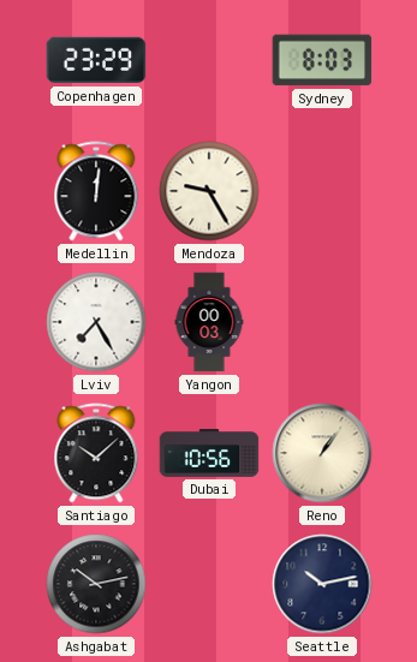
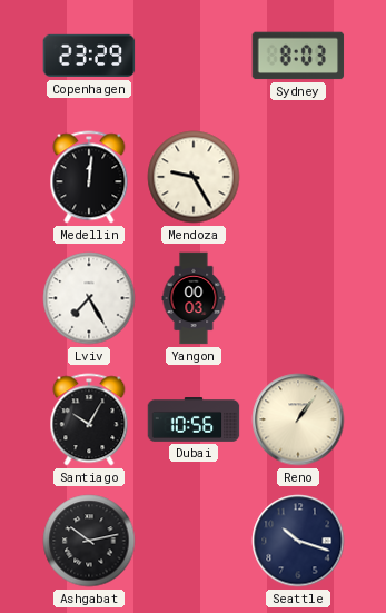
Santiago: 10:08 -> 10:05 (89, 419)
Seattle: 10:13 -> 10:18 (298, 541)
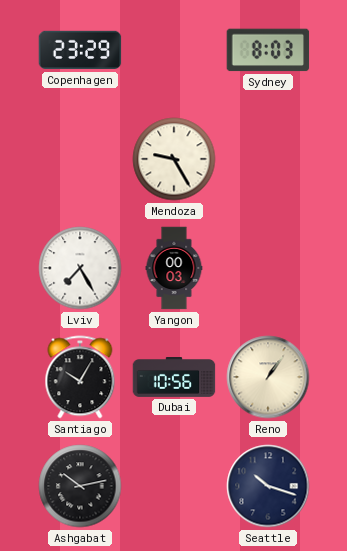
Medellin: 12:01 -> none (89, 177)
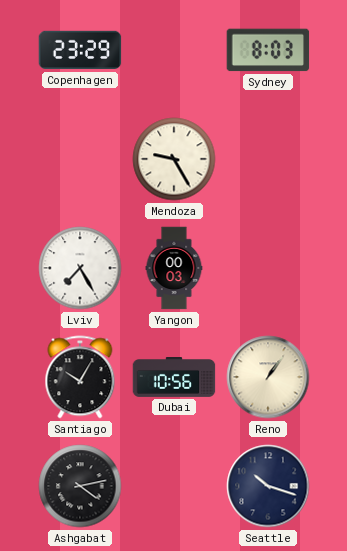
Ashgabat: 10:13 -> 4:13 (80, 486)
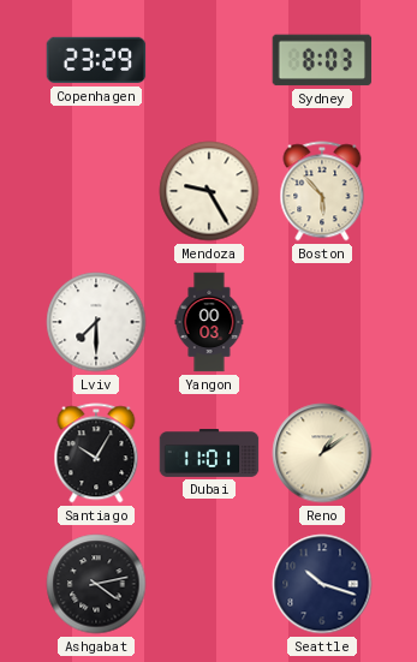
Boston: none -> 5:53 (322, 191)
Lviv: 7:25 -> 7:30 (96, 322)
Dubai: 10:56 -> 11:01 (209, 454)
Reno: 1:06 -> 1:09 (322, 453)
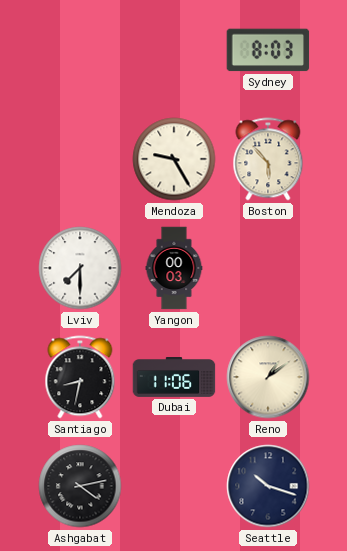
Copenhagen: 23:29 -> none (96, 60)
Santiago: 10:05 -> 8:32 (80, 377)
Dubai: 11:01 -> 11:06 (174, 378)
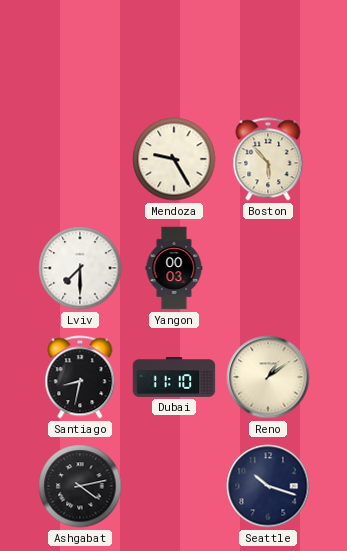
Sydney: 8:03 -> none (268, 50)
Dubai: 11:06 -> 11:10 (174, 378)
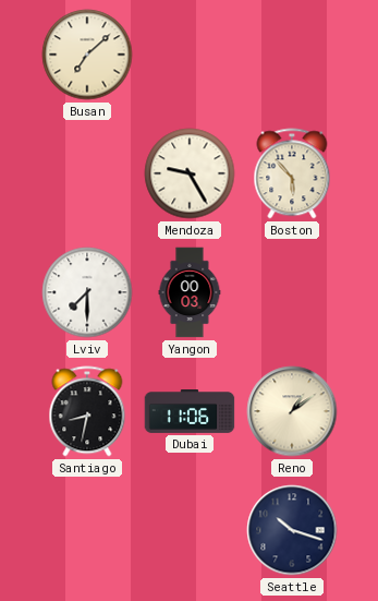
Busan: none -> 7:08 (87, 55)
Dubai: 11:10 -> 11:06 (190, 412)
Ashgabat: 4:13 -> none (80, 486)
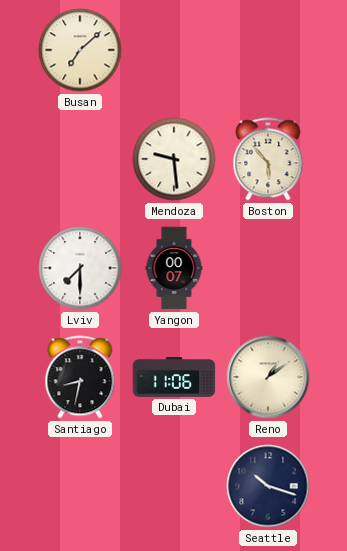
Mendoza: 9:25 -> 9:29 (174, 159)
Yangon: 00:03 -> 00:07 (174, 268)
